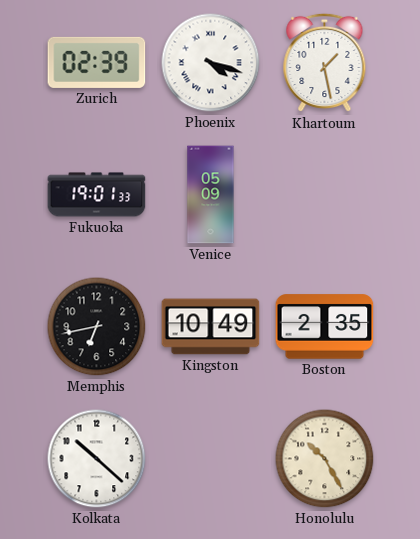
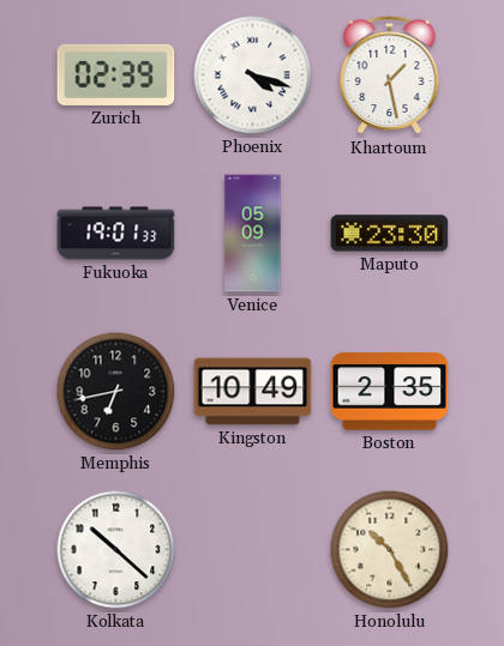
Maputo: none -> 23:30 (390, 234)
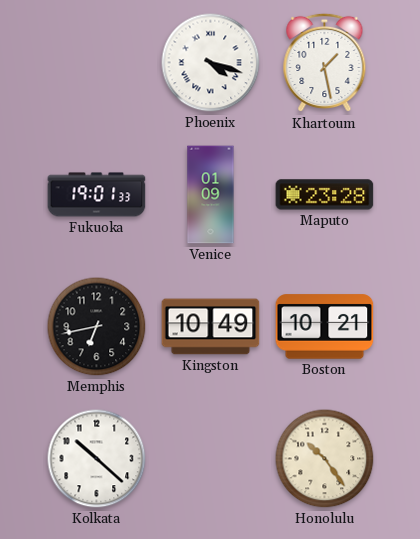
Zurich: 02:39 -> none (116, 74)
Venice: 05:09 -> 01:09 (211, 195)
Maputo: 23:30 -> 23:28 (325, 195)
Boston: 2:35 -> 10:21 (325, 327)
Honolulu: 10:25 -> 10:24 (325, 459)
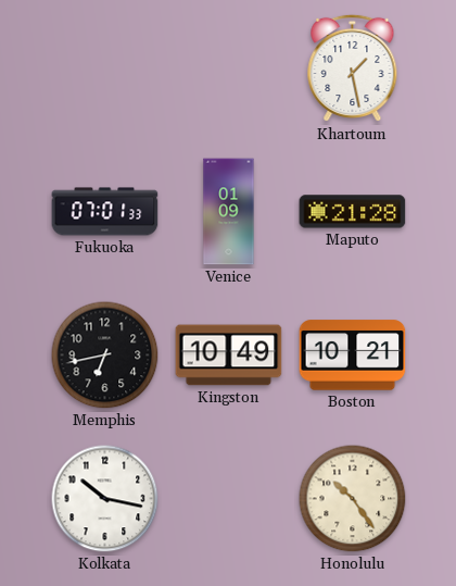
Phoenix: 4:18 -> none (211, 63)
Fukuoka: 19:01 -> 07:01 (105, 212)
Maputo: 23:28 -> 21:28 (353, 212)
Kolkata: 10:22 -> 10:17 (105, 499)
